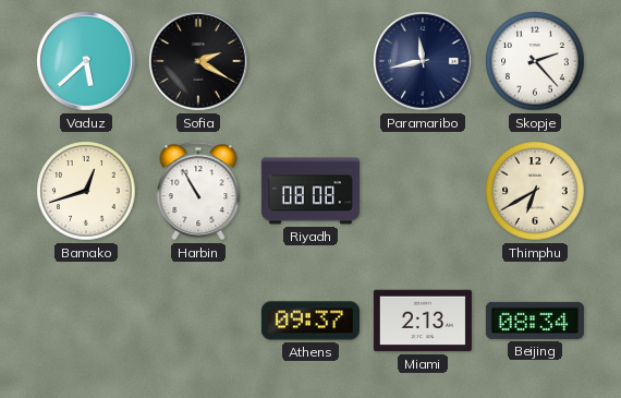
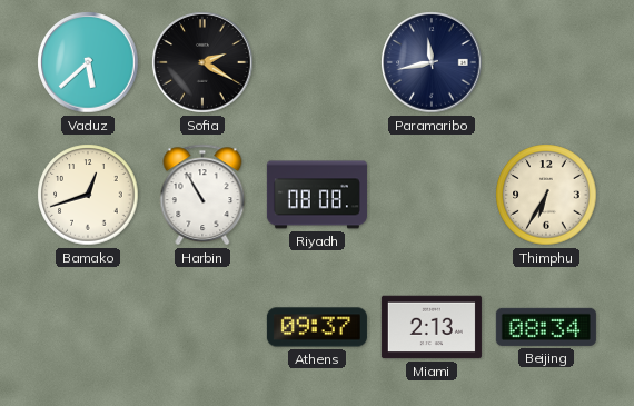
Skopje: 2:23 -> none (535, 61)
Thimphu: 6:40 -> 6:35 (546, 195)
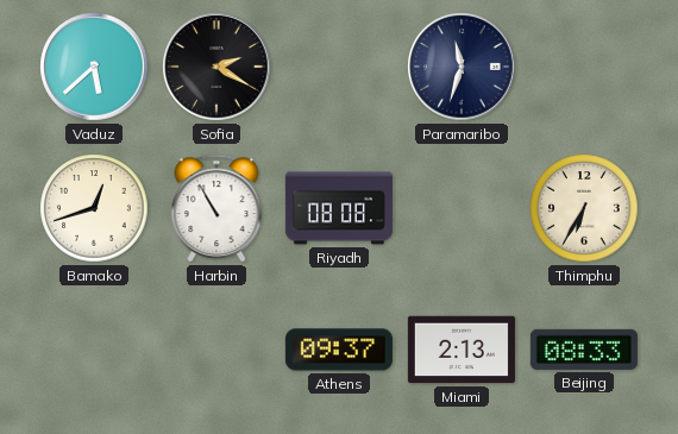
Paramaribo: 11:43 -> 11:33 (462, 67)
Beijing: 08:34 -> 08:33 (584, 350)
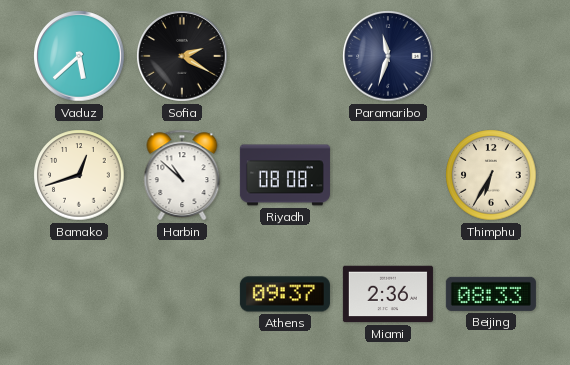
Harbin: 10:55 -> 10:52 (182, 175)
Miami: 2:13 -> 2:36 (388, 294)
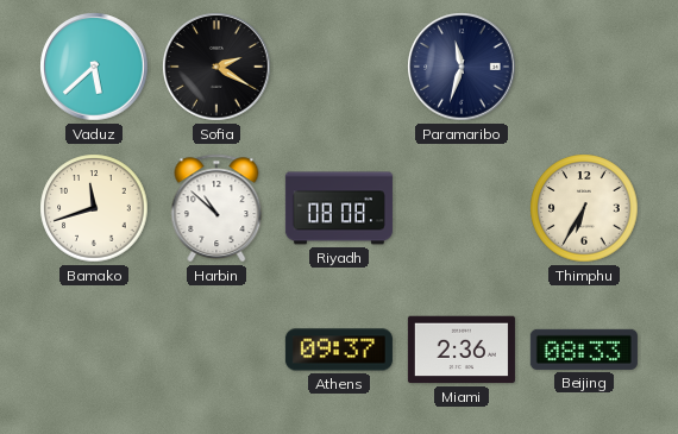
Bamako: 12:42 -> 11:42 (94, 208)
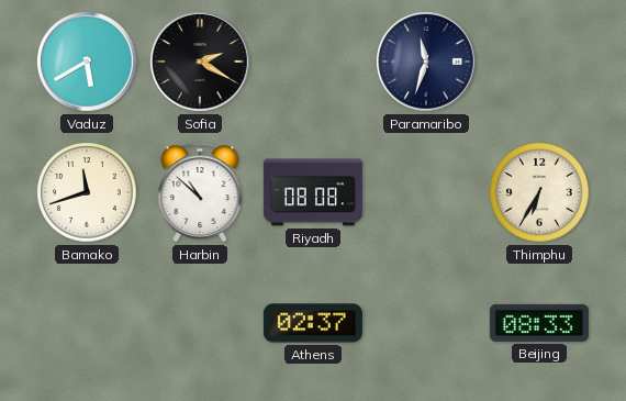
Vaduz: 5:38 -> 5:40 (87, 62)
Athens: 09:37 -> 02:37 (313, 323)
Miami: 2:36 -> none (462, 350)
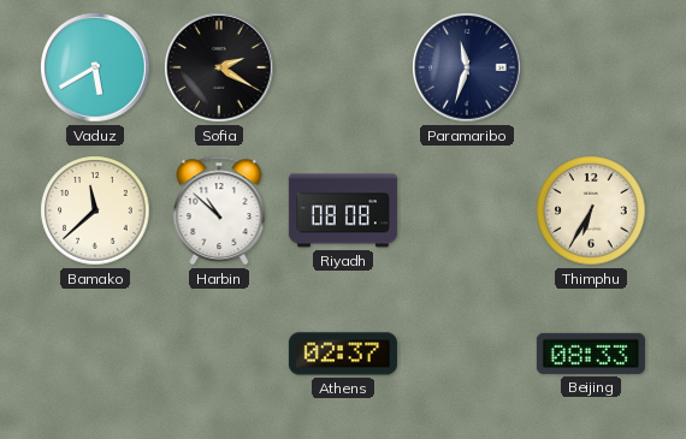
Bamako: 11:42 -> 11:38 (95, 210)
